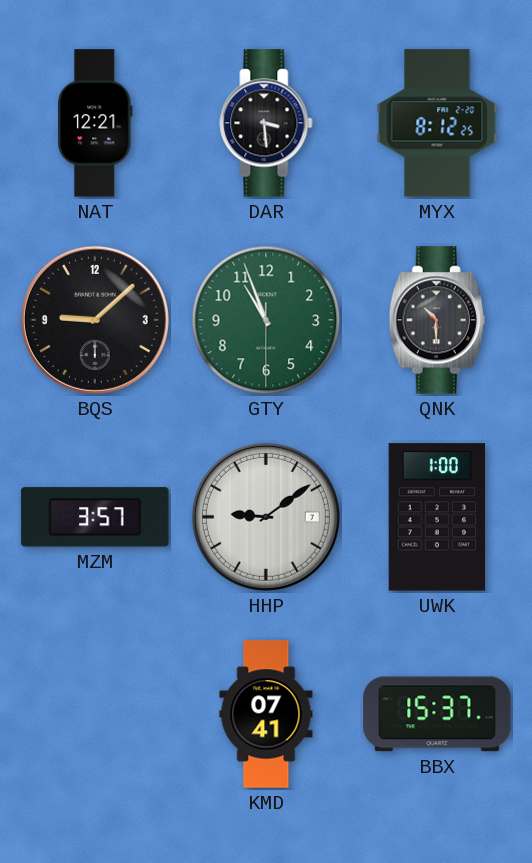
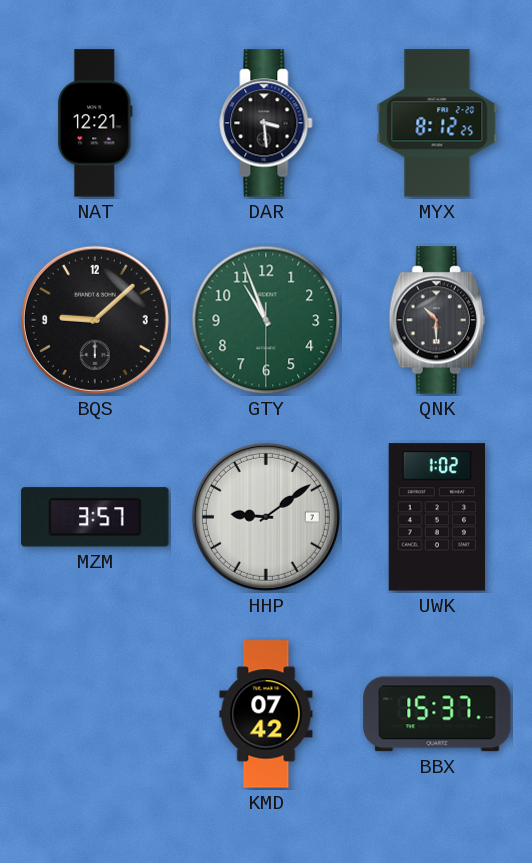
UWK: 1:00 -> 1:02 (437, 517)
KMD: 07:41 -> 07:42 (266, 714)
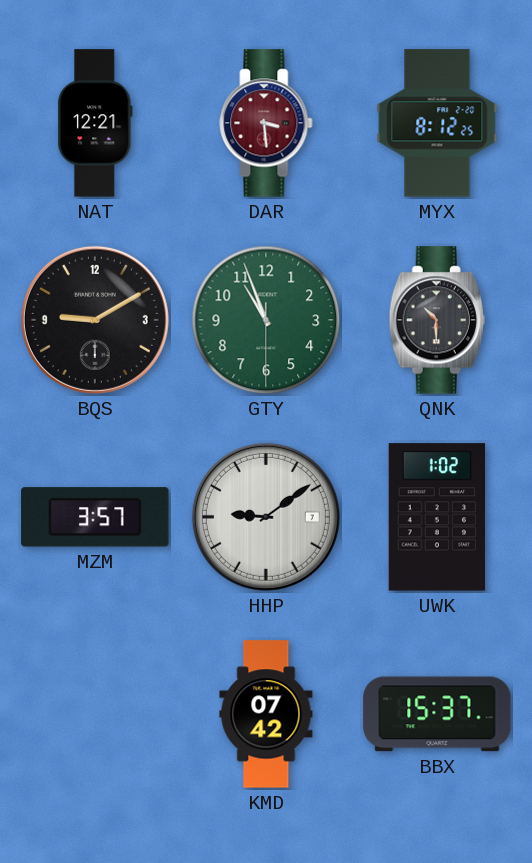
DAR dial: black -> burgundy (266, 123)
BQS: 9:08 -> 9:10 (95, 320)
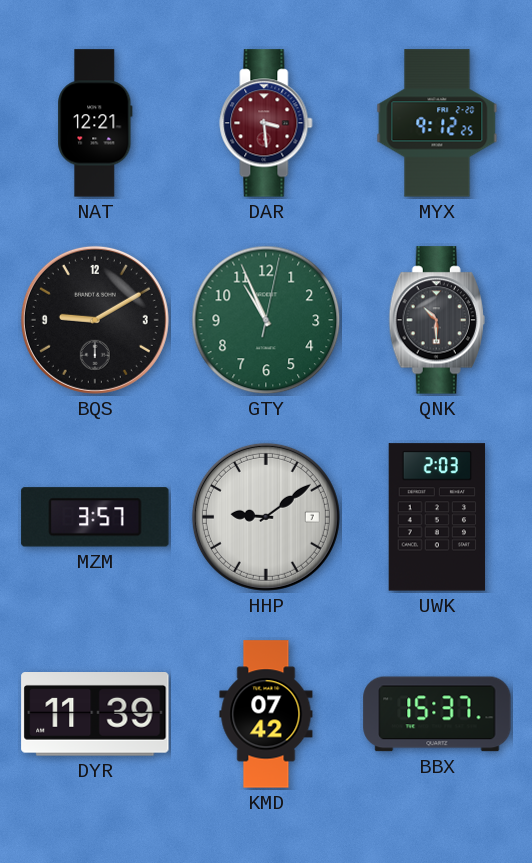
MYX: 8:12 -> 9:12 (437, 123)
GTY: 10:56:30 -> 10:56:02 (266, 320)
UWK: 1:02 -> 2:03 (437, 517)
DYR: none -> 11:39 (95, 715)
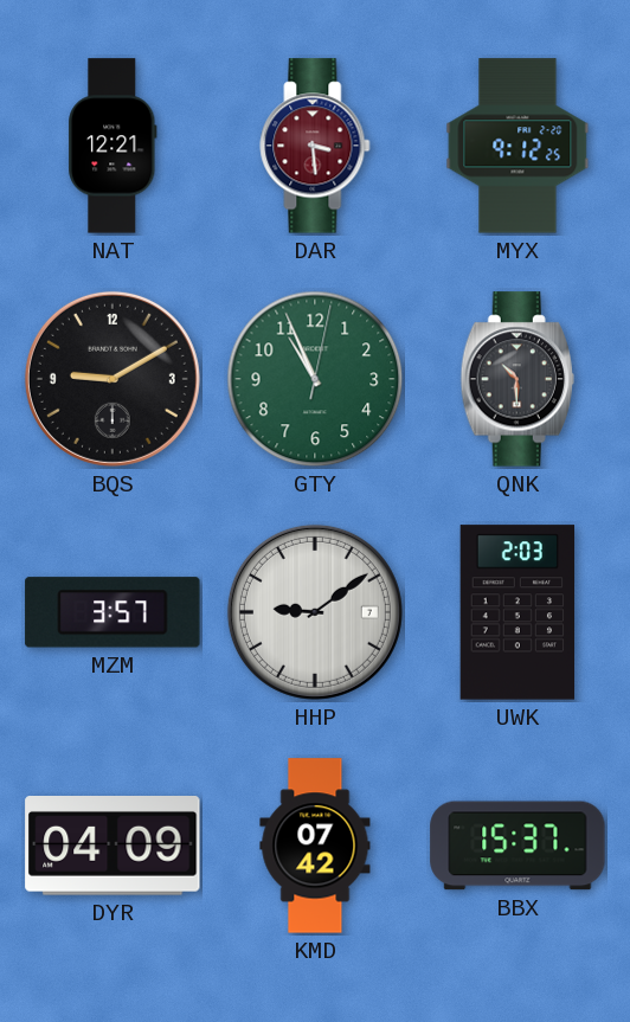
DYR: 11:39 -> 04:09 (112, 847)
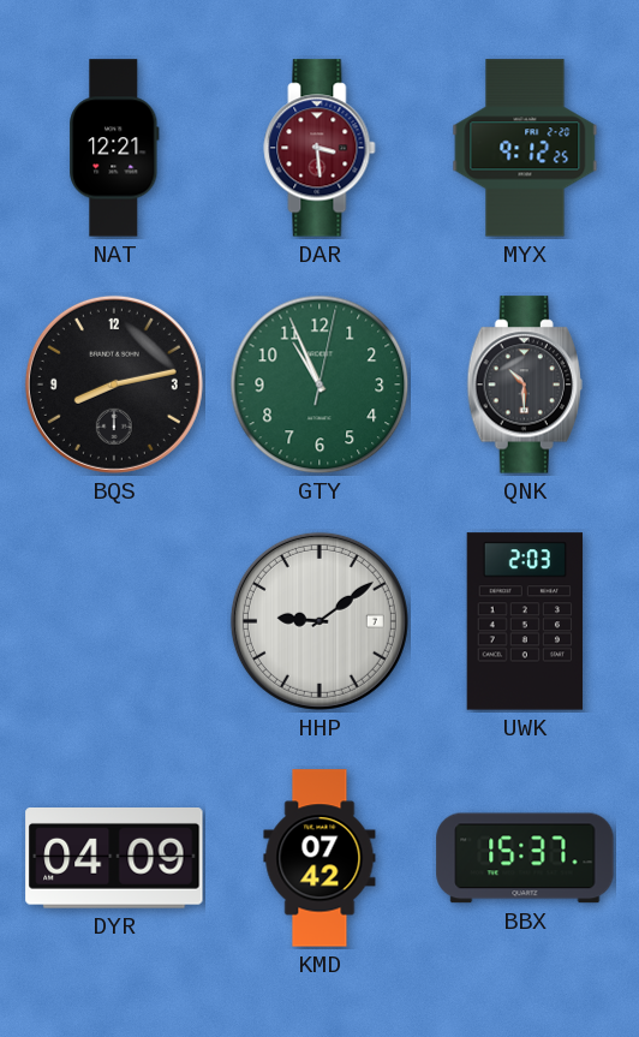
BQS: 9:10 -> 8:13 (114, 385)
MZM: 3:57 -> none (112, 612)
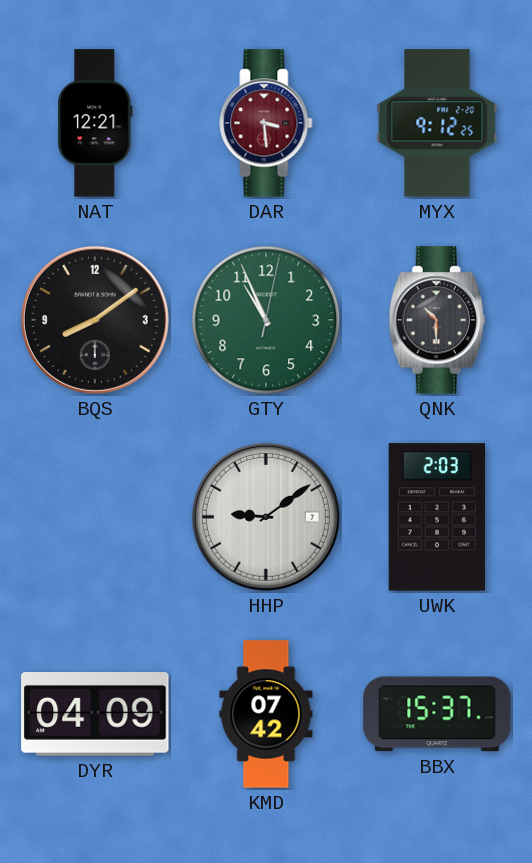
BQS: 8:13 -> 8:09 (95, 320)
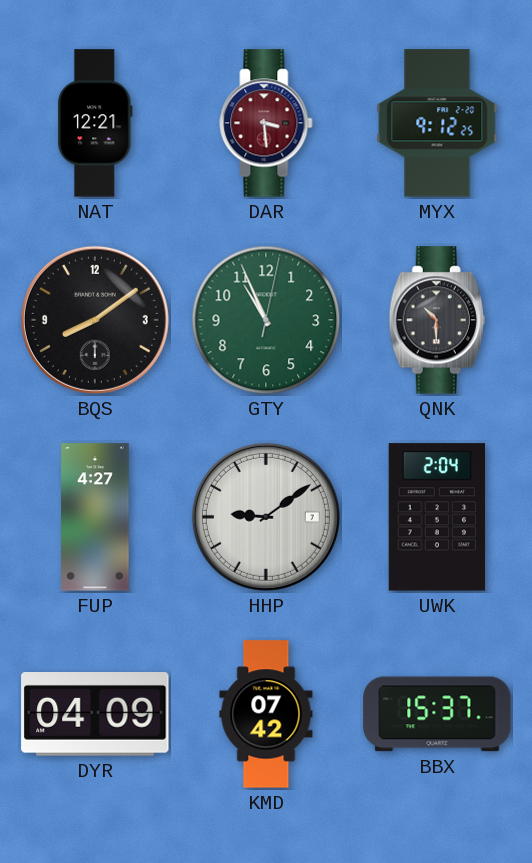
FUP: none -> 4:27 (95, 517)
UWK: 2:03 -> 2:04 (437, 517)
